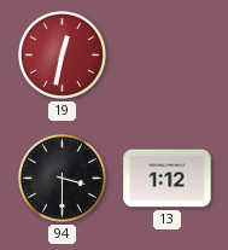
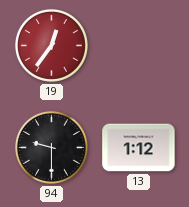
19: 12:32 -> 12:36 (51, 45)
94: 3:30 -> 9:30 (51, 147)
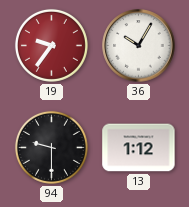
19: 12:36 -> 9:36 (51, 45)
36: none -> 10:05 (139, 46)
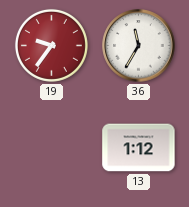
36: 10:05 -> 11:35 (139, 46)
94: 9:30 -> none (51, 147)
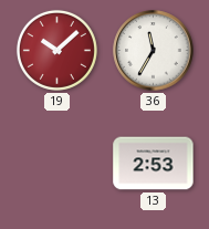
19: 9:36 -> 10:08 (56, 50)
13: 1:12 -> 2:53 (154, 164)
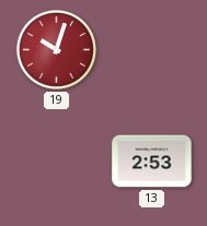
19: 10:08 -> 10:03 (56, 49)
36: 11:35 -> none (154, 51)
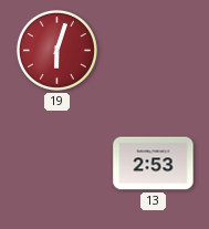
19: 10:03 -> 6:03 (56, 50)
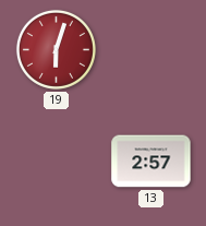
13: 2:53 -> 2:57 (152, 162)
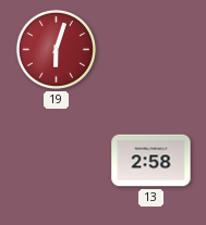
13: 2:57 -> 2:58 (152, 161)
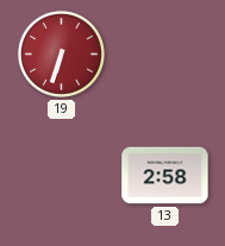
19: 6:03 -> 6:33 (61, 53)
